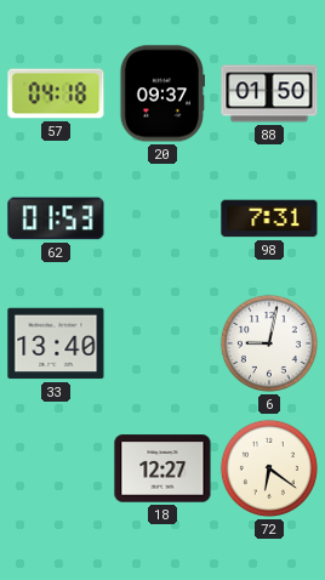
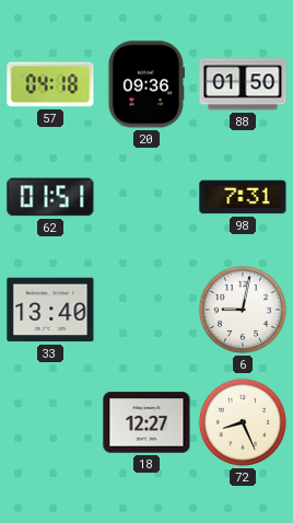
20: 09:37 -> 09:36 (146, 84)
62: 01:53 -> 01:51 (50, 197)
72: 6:21 -> 8:26 (243, 422)
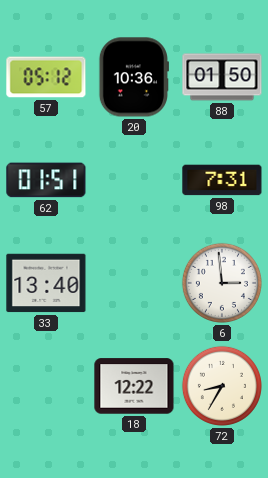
57: 04:18 -> 05:12 (46, 77)
20: 09:36 -> 10:36 (134, 77)
6: 9:02 -> 2:59 (222, 283)
18: 12:27 -> 12:22 (134, 386)
72: 8:26 -> 8:35 (222, 386)
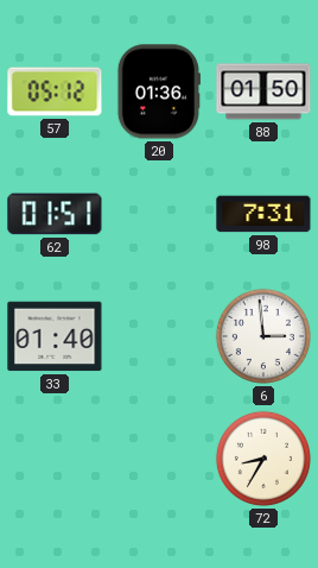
20: 10:36 -> 01:36 (159, 91)
33: 13:40 -> 01:40 (55, 336)
18: 12:22 -> none (134, 386)
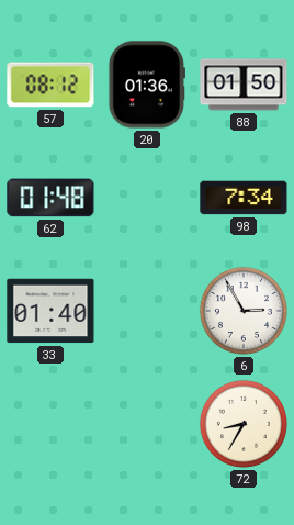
57: 05:12 -> 08:12 (50, 85)
62: 01:51 -> 01:48 (50, 198)
98: 7:31 -> 7:34 (244, 198)
6: 2:59 -> 2:55 (244, 311)
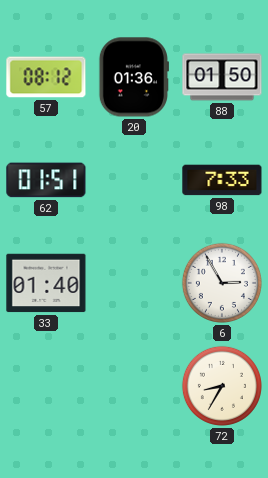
62: 01:48 -> 01:51 (46, 180)
98: 7:34 -> 7:33 (222, 180)
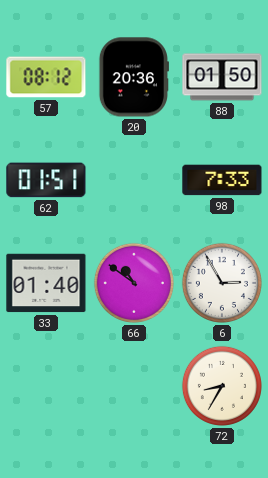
20: 01:36 -> 20:36 (134, 77)
66: none -> 10:51 (134, 283)
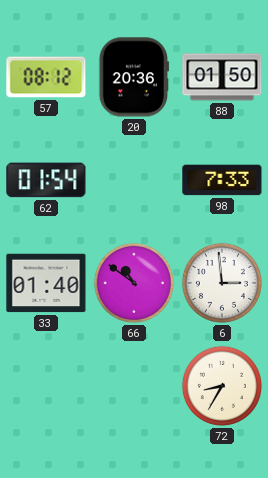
62: 01:51 -> 01:54 (46, 180)
6: 2:55 -> 2:59 (222, 283)
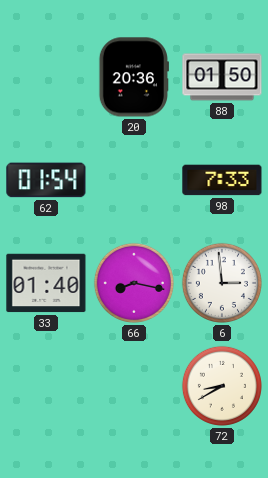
57: 08:12 -> none (46, 77)
66: 10:51 -> 8:17 (134, 283)
72: 8:35 -> 8:40 (222, 386)
